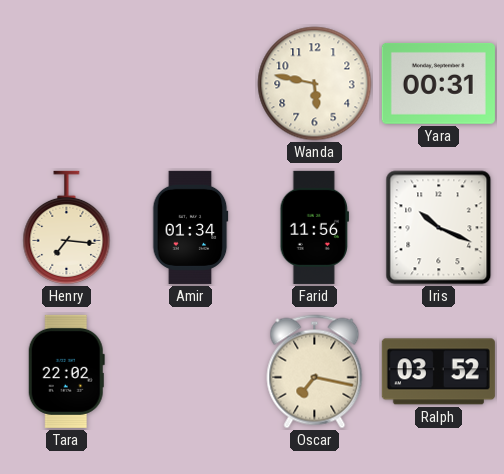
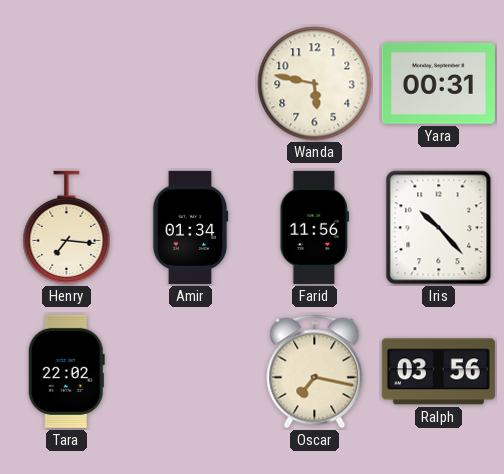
Iris: 10:19 -> 10:23 (439, 228)
Ralph: 03:52 -> 03:56 (438, 372)
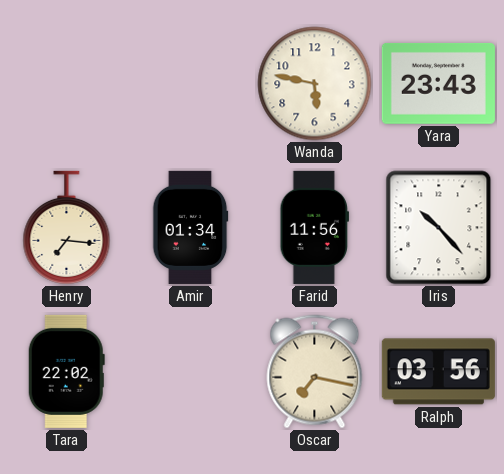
Yara: 00:31 -> 23:43 (438, 83)
